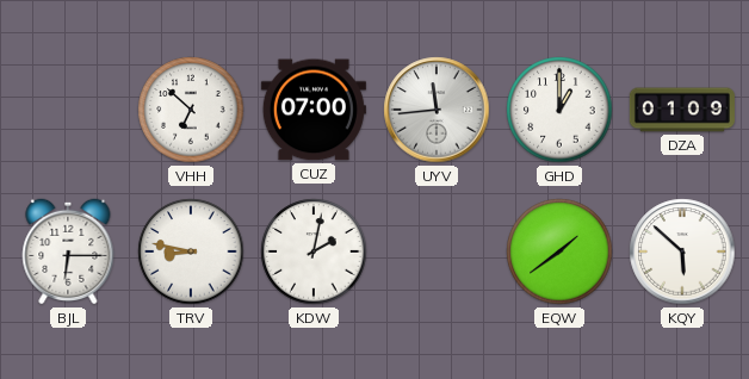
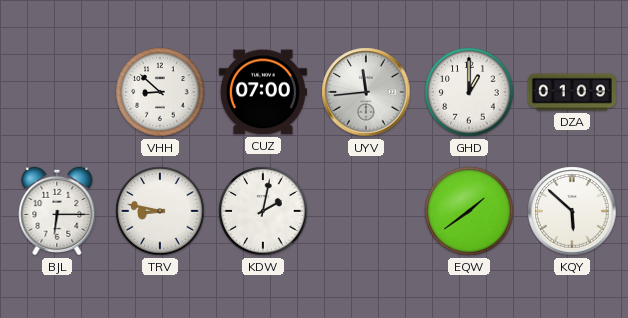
VHH: 6:52 -> 8:52 (160, 92)
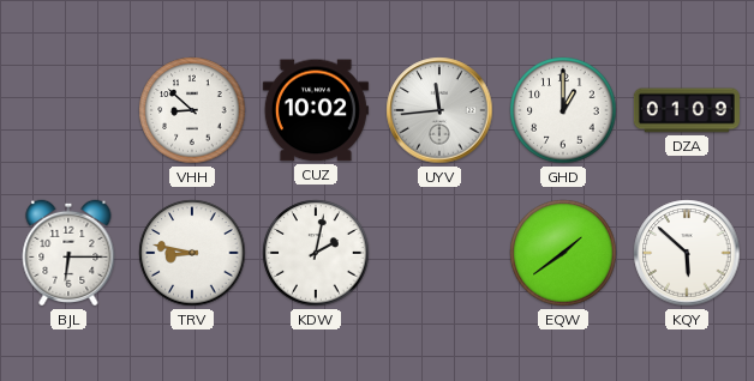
CUZ: 07:00 -> 10:02 (316, 110)
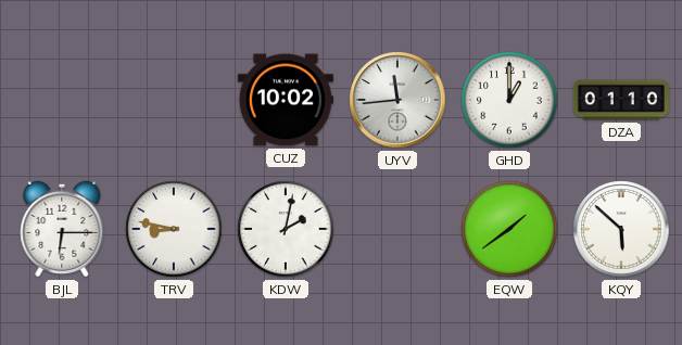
VHH: 8:52 -> none (192, 110)
DZA: 01:09 -> 01:10 (621, 100)
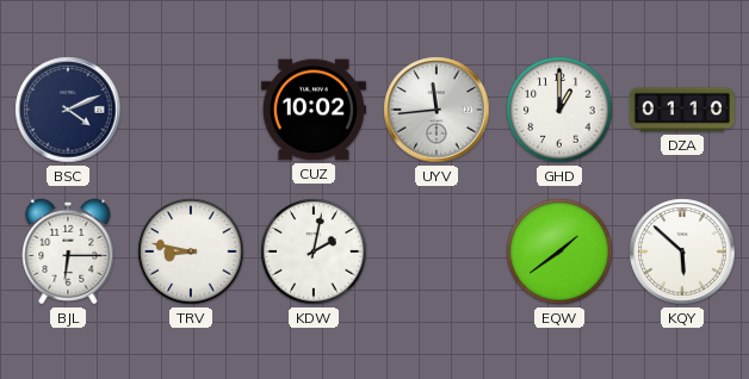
BSC: none -> 4:11 (68, 110)
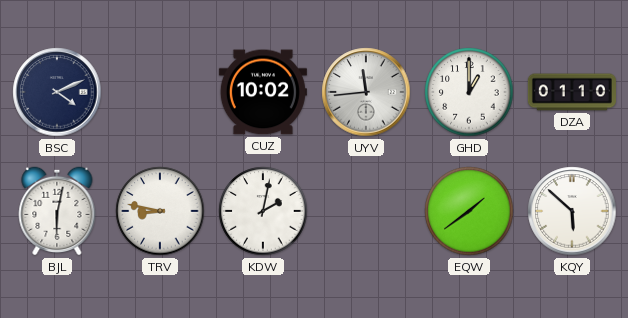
BJL: 6:15 -> 6:02 (57, 211)
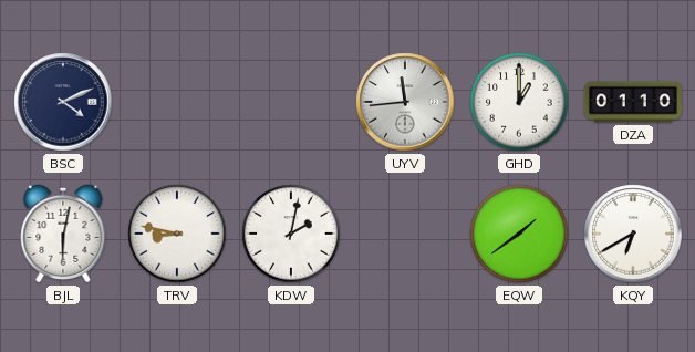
CUZ: 10:02 -> none (263, 92)
KQY: 5:52 -> 6:40 (633, 234)
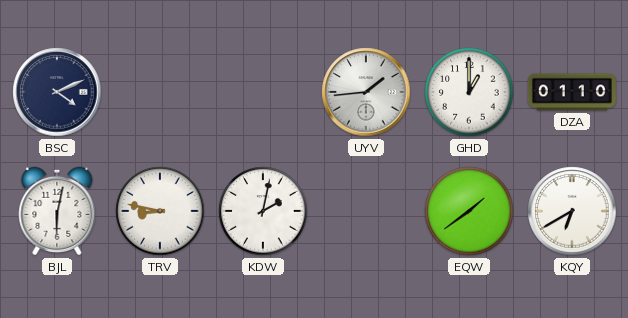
UYV: 11:44 -> 1:44 (366, 92)
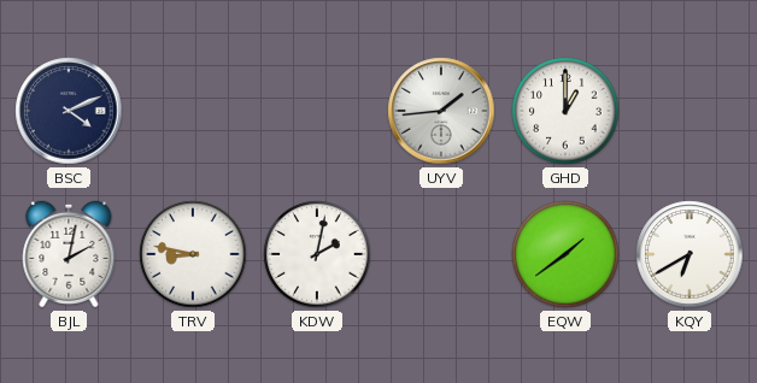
DZA: 01:10 -> none (572, 92)
BJL: 6:02 -> 2:02 (69, 254)
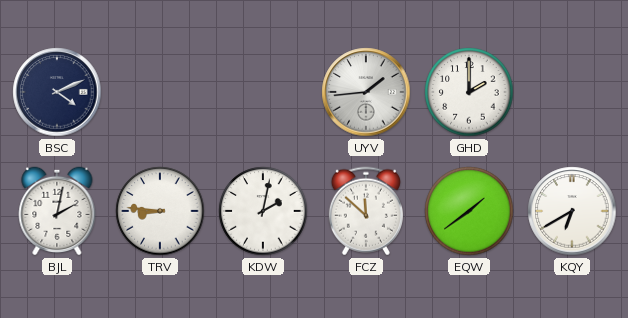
GHD: 1:00 -> 2:00 (469, 92)
TRV: 8:47 -> 8:46 (160, 211)
FCZ: none -> 11:52 (366, 211)
